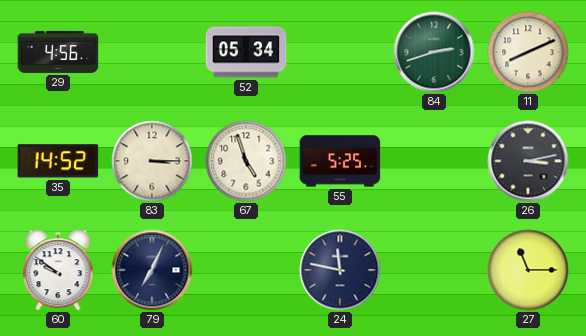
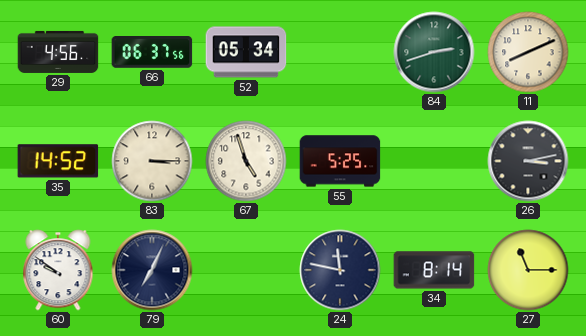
66: none -> 06:37 (152, 53)
34: none -> 8:14 (434, 270)
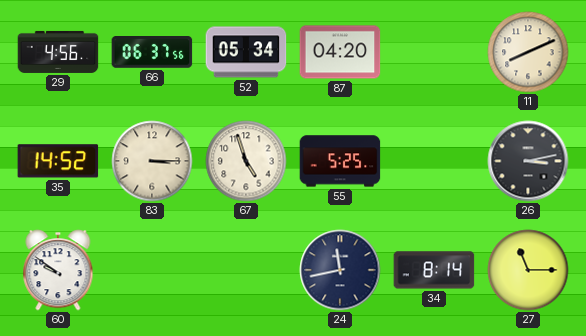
87: none -> 04:20 (340, 52)
84: 2:42 -> none (434, 52)
79: 7:04 -> none (152, 270)
24: 11:47 -> 11:43 (340, 270)
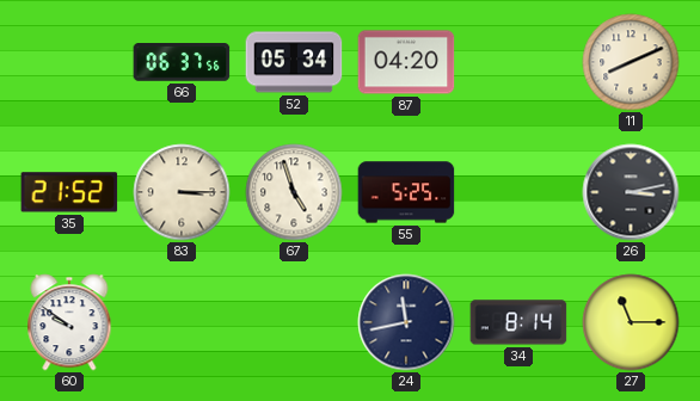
29: 4:56 -> none (58, 52)
35: 14:52 -> 21:52 (69, 192)
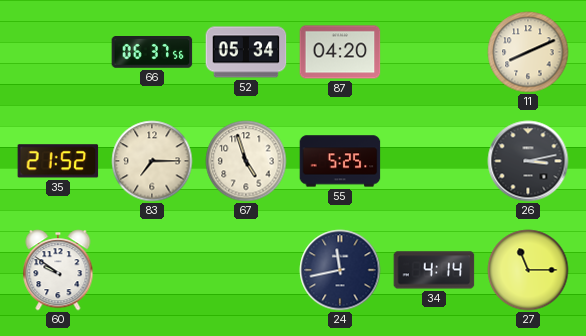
83: 3:15 -> 7:15 (152, 161)
34: 8:14 -> 4:14 (434, 270)
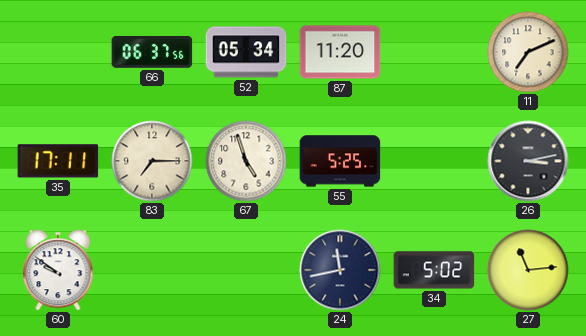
87: 04:20 -> 11:20 (340, 52)
11: 8:11 -> 7:11 (528, 52)
35: 21:52 -> 17:11 (58, 161)
34: 4:14 -> 5:02 (434, 270)
27: 11:15 -> 11:14 (528, 270)
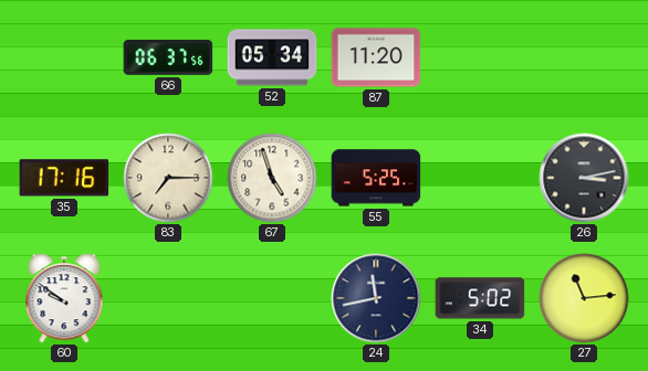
11: 7:11 -> none (528, 52)
35: 17:11 -> 17:16 (64, 178)
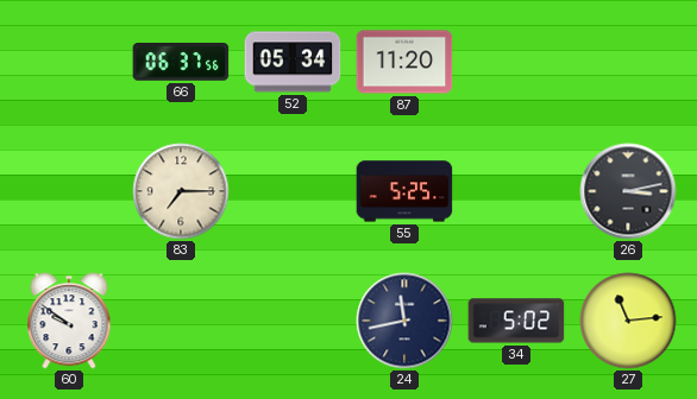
35: 17:16 -> none (64, 178)
67: 4:57 -> none (272, 178)
